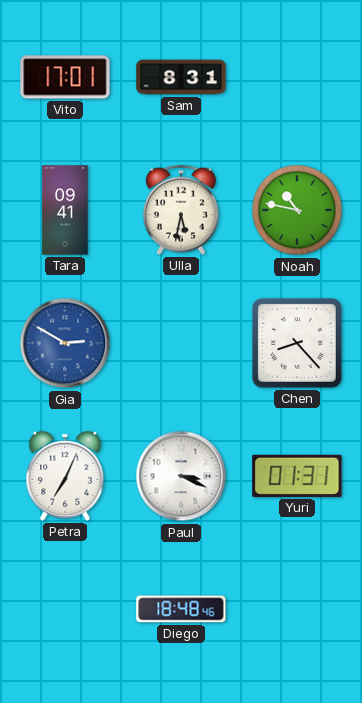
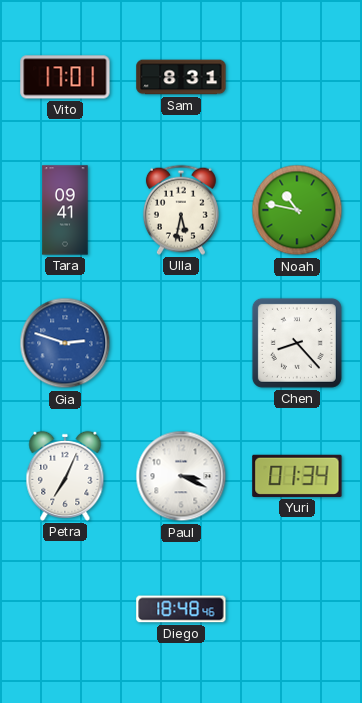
Gia: 2:50 -> 2:48 (65, 343)
Yuri: 01:31 -> 01:34 (297, 476)
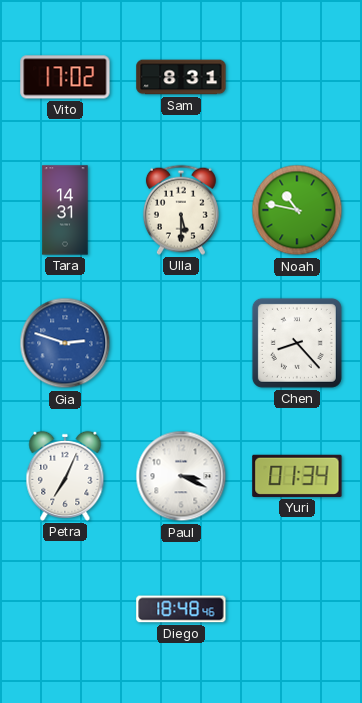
Vito: 17:01 -> 17:02 (65, 77)
Tara: 09:41 -> 14:31 (65, 210)
Ulla: 5:32 -> 5:30 (181, 210)
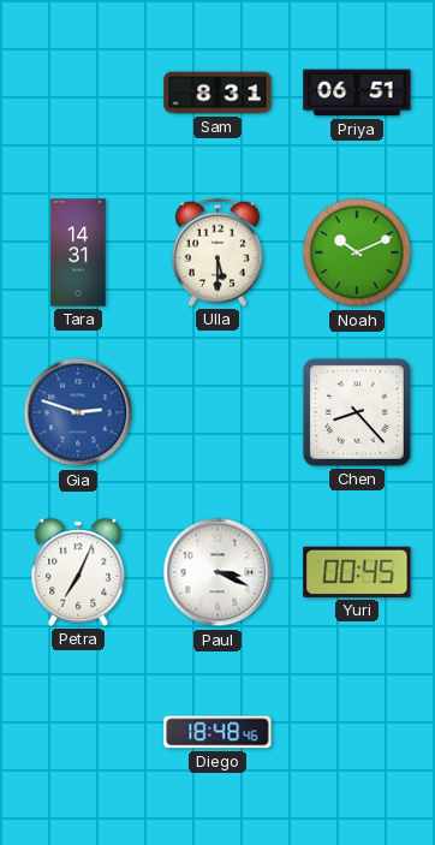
Vito: 17:02 -> none (65, 77)
Priya: none -> 06:51 (357, 93)
Noah: 10:47 -> 10:11 (357, 252)
Yuri: 01:34 -> 00:45 (357, 572)
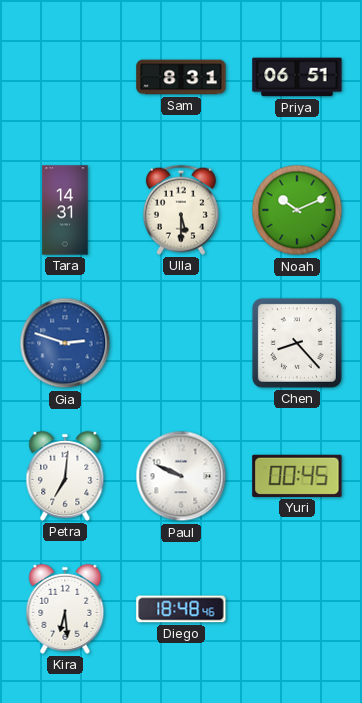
Petra: 7:04 -> 7:01 (65, 476)
Paul: 3:19 -> 9:49 (181, 476)
Kira: none -> 6:29 (65, 609)
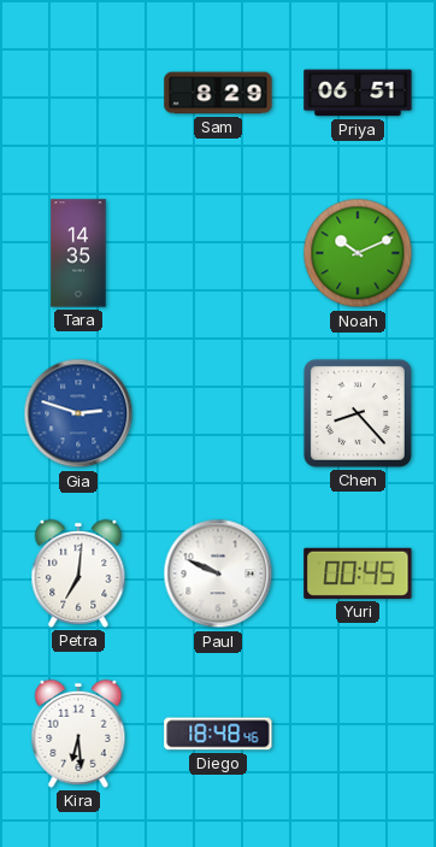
Sam: 8:31 -> 8:29 (218, 93)
Tara: 14:31 -> 14:35 (78, 253)
Ulla: 5:30 -> none (181, 210)
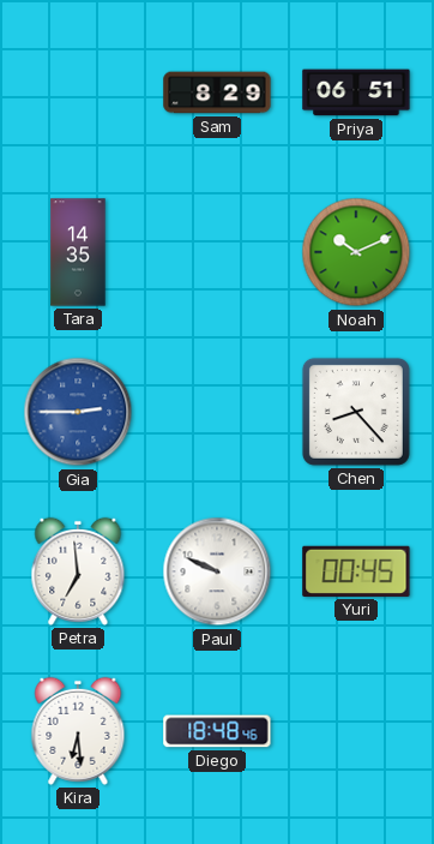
Gia: 2:48 -> 2:45 (78, 412)
Petra: 7:01 -> 6:59 (78, 571)
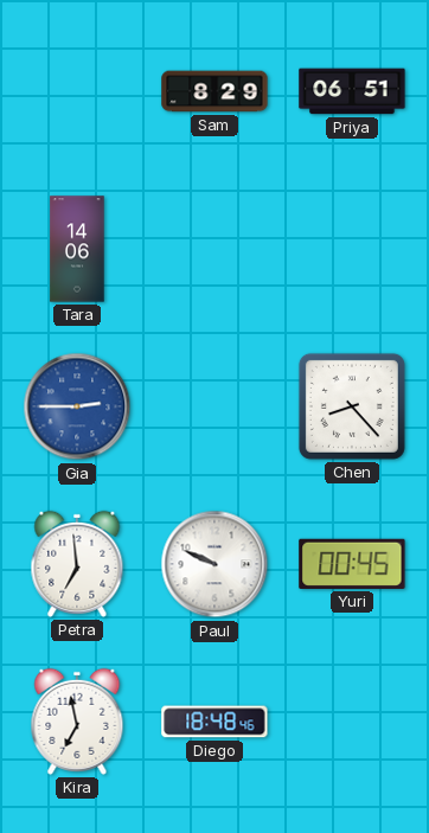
Tara: 14:35 -> 14:06 (77, 249)
Noah: 10:11 -> none (356, 252)
Kira: 6:29 -> 6:58 (77, 722)
